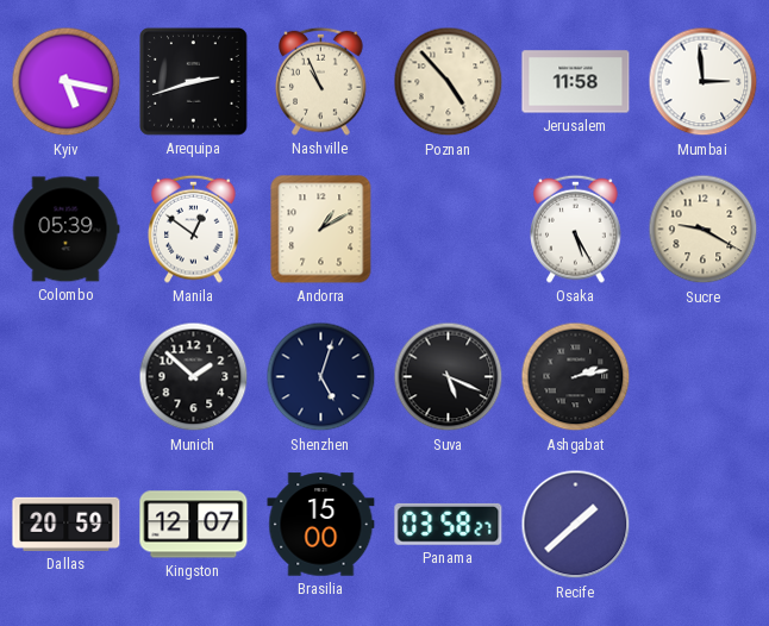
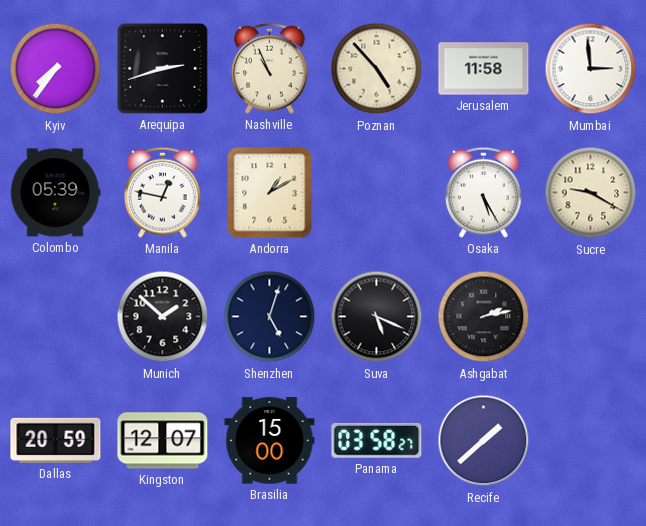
Kyiv: 5:17 -> 7:36 (56, 69)
Manila: 12:51 -> 12:47 (163, 192)
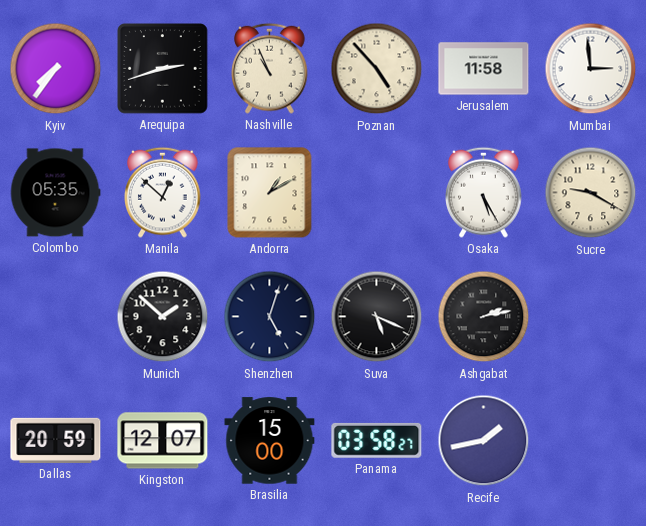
Colombo: 05:39 -> 05:35 (55, 193)
Manila: 12:47 -> 12:52 (163, 192)
Recife: 1:38 -> 1:43 (484, 441)
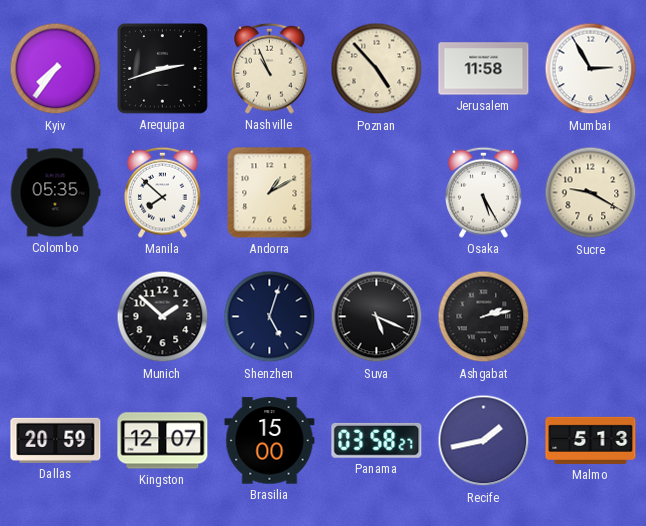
Mumbai: 2:59 -> 2:55 (591, 69)
Manila: 12:52 -> 7:52 (163, 192)
Malmo: none -> 5:13 (591, 440)
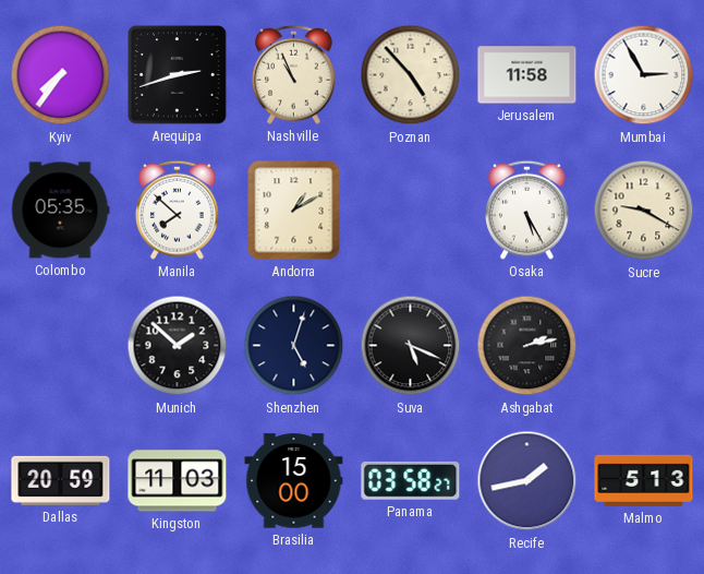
Kingston: 12:07 -> 11:03 (178, 481)
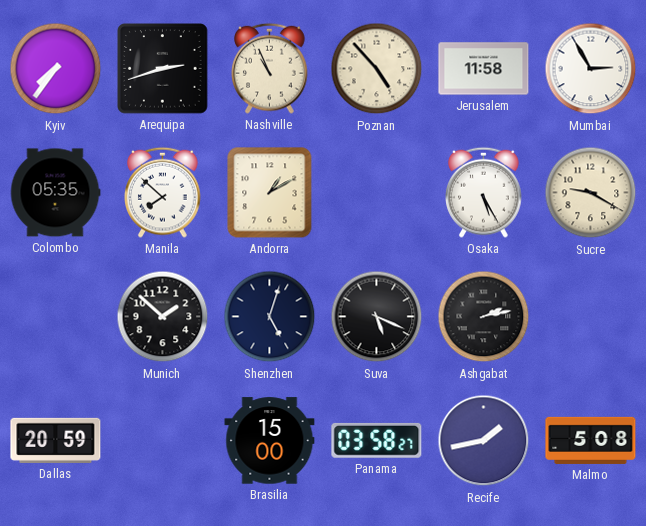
Kingston: 11:03 -> none (178, 481)
Malmo: 5:13 -> 5:08 (591, 440)
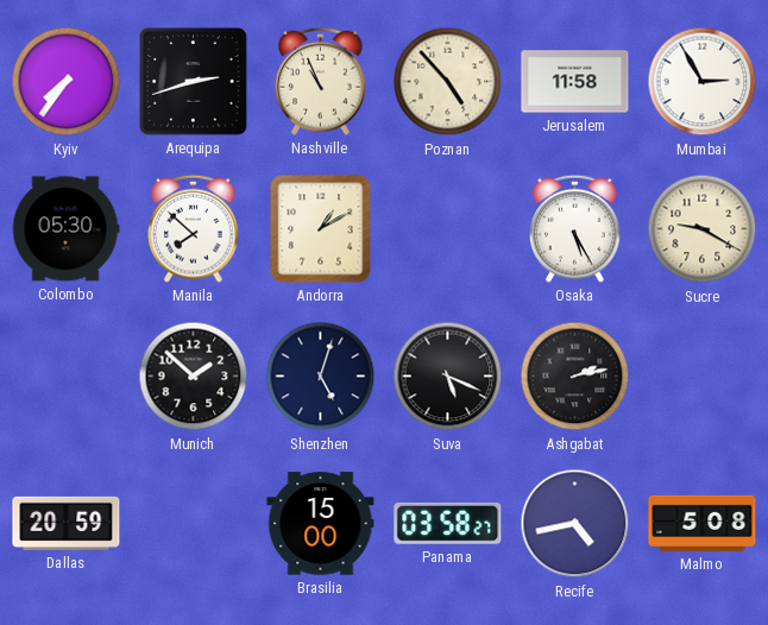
Colombo: 05:35 -> 05:30 (65, 229)
Recife: 1:43 -> 4:43 (575, 524)
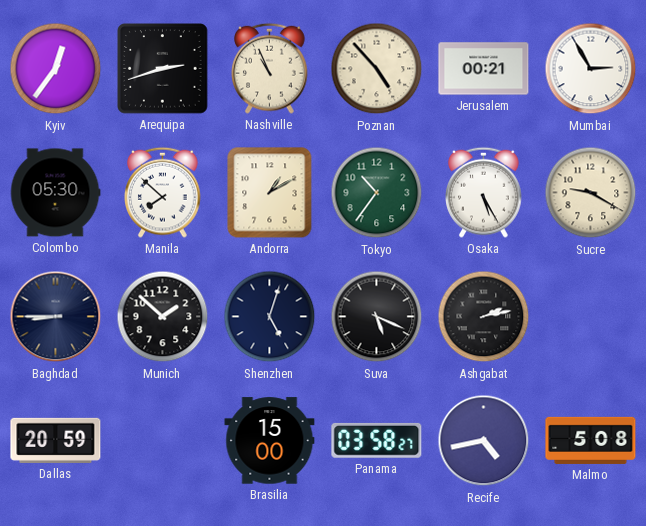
Kyiv: 7:36 -> 12:36 (56, 69)
Jerusalem: 11:58 -> 00:21 (484, 69)
Tokyo: none -> 10:36 (377, 193)
Baghdad: none -> 8:45 (56, 317)
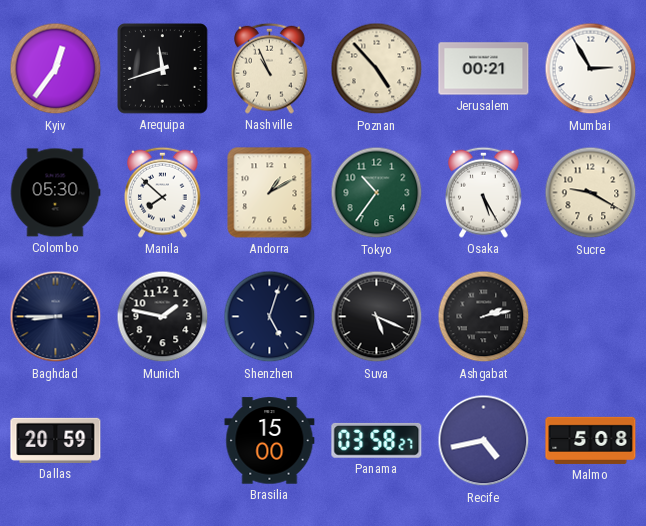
Arequipa: 2:42 -> 11:42 (163, 69)
Munich: 1:52 -> 1:47 (163, 317)
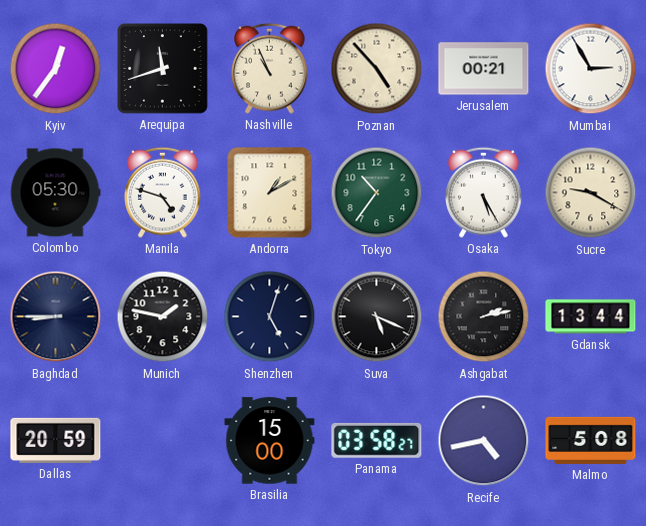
Manila: 7:52 -> 4:48 (163, 192)
Gdansk: none -> 13:44 (591, 317)
